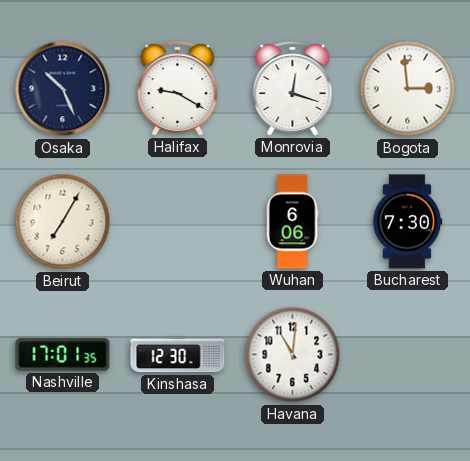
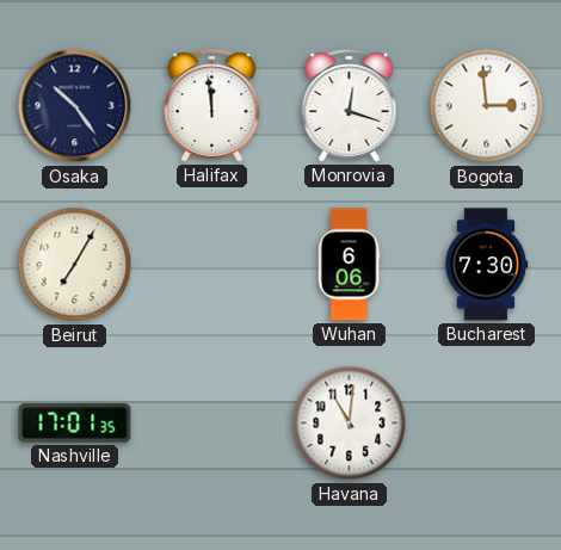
Osaka: 10:26 -> 10:24 (75, 106)
Halifax: 9:20 -> 11:59 (212, 106)
Kinshasa: 12:30 -> none (178, 355)
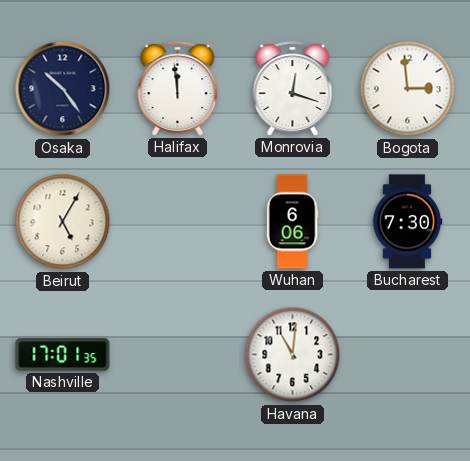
Beirut: 7:05 -> 5:05 (63, 222)
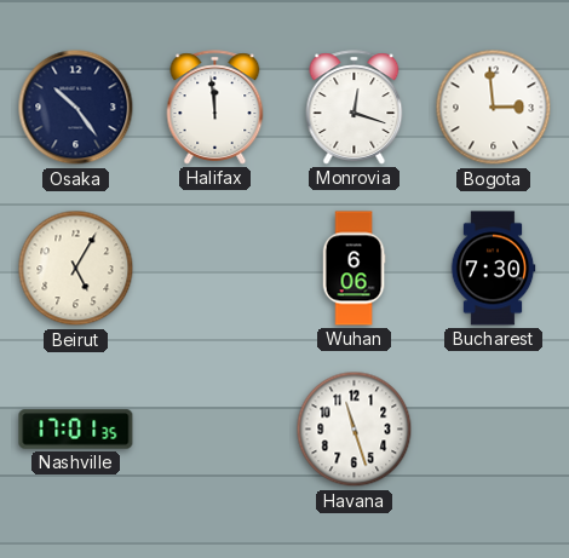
Havana: 11:01 -> 11:27 (355, 430)
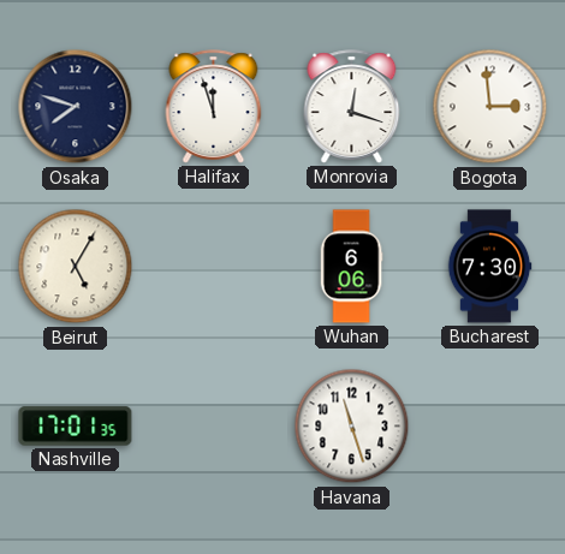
Osaka: 10:24 -> 7:48 (76, 107)
Halifax: 11:59 -> 11:57 (214, 107)
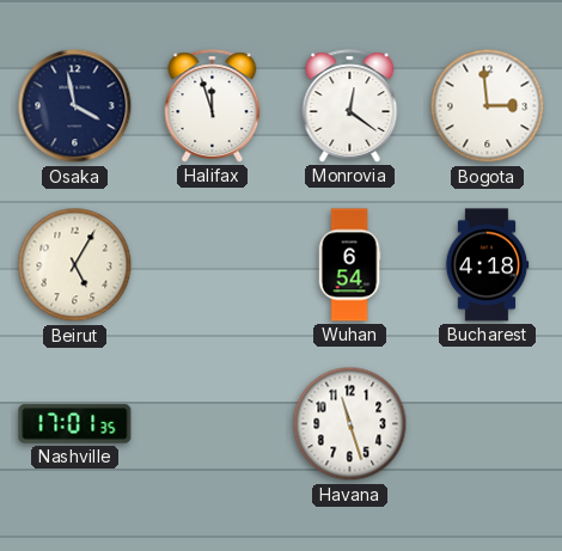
Osaka: 7:48 -> 3:58 (75, 106)
Monrovia: 12:18 -> 12:21 (350, 106)
Wuhan: 6:06 -> 6:54 (349, 265)
Bucharest: 7:30 -> 4:18 (487, 265)
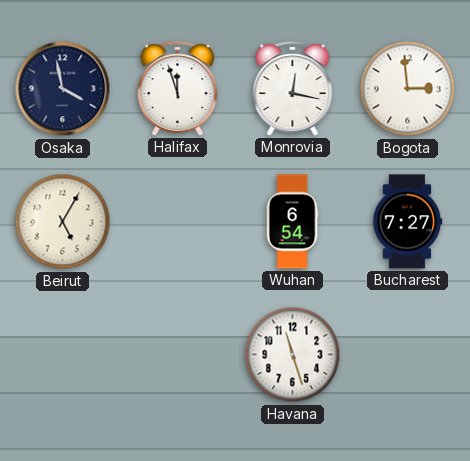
Monrovia: 12:21 -> 12:17 (293, 89)
Bucharest: 4:18 -> 7:27 (407, 222)
Nashville: 17:01 -> none (75, 424)
